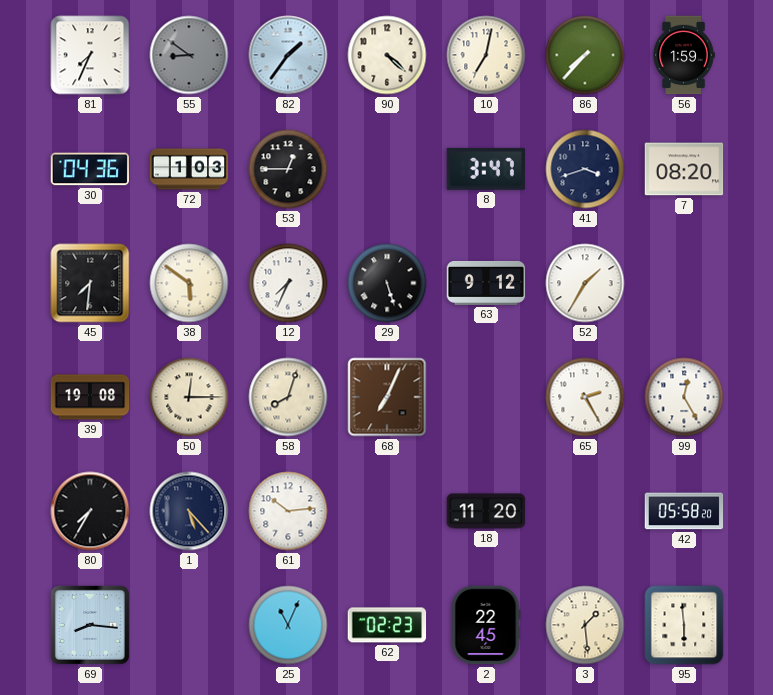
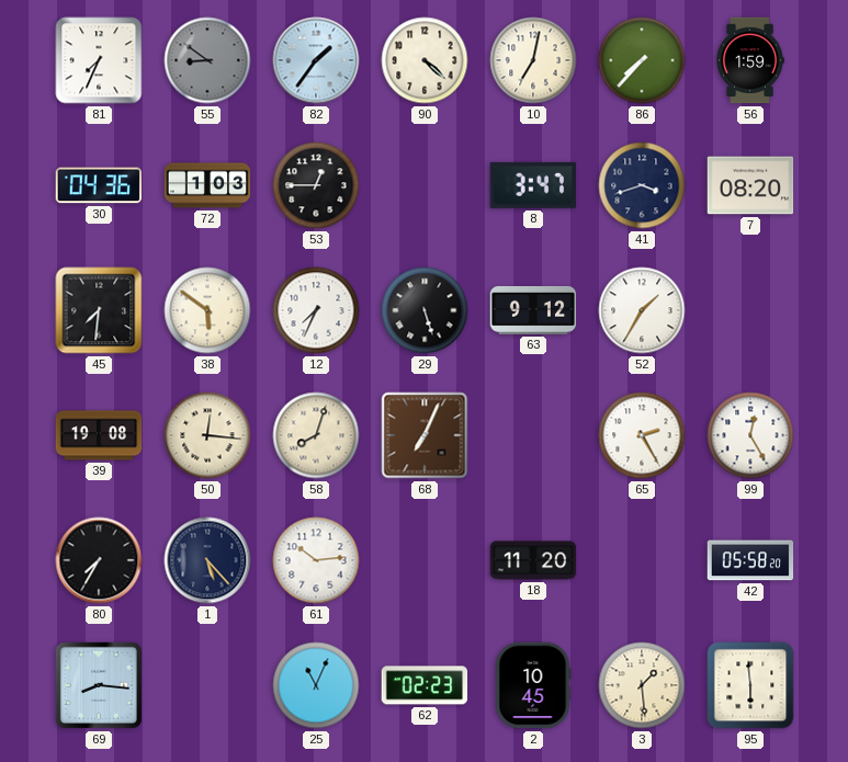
50: 12:15 -> 12:16 (207, 435)
2: 22:45 -> 10:45 (533, 685)
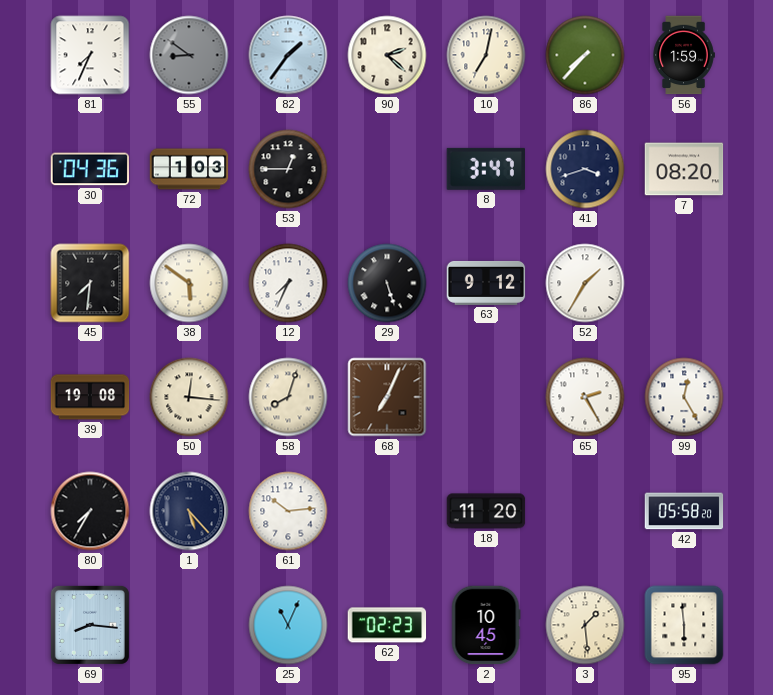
90: 4:22 -> 2:22 (387, 55)
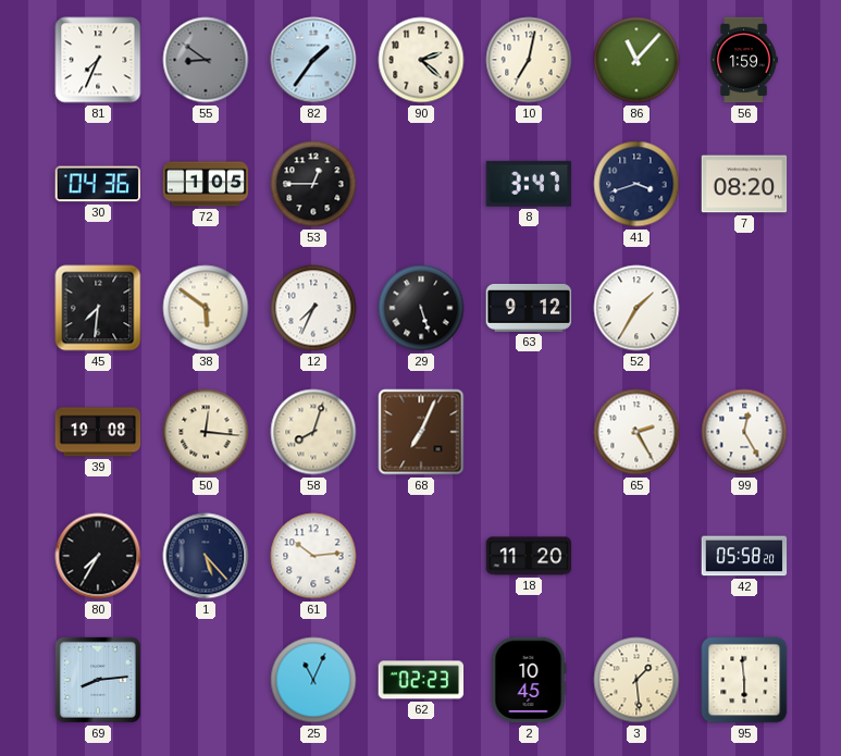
86: 7:37 -> 11:07 (636, 60)
72: 1:03 -> 1:05 (206, 184)
69: 8:16 -> 8:14 (98, 680)
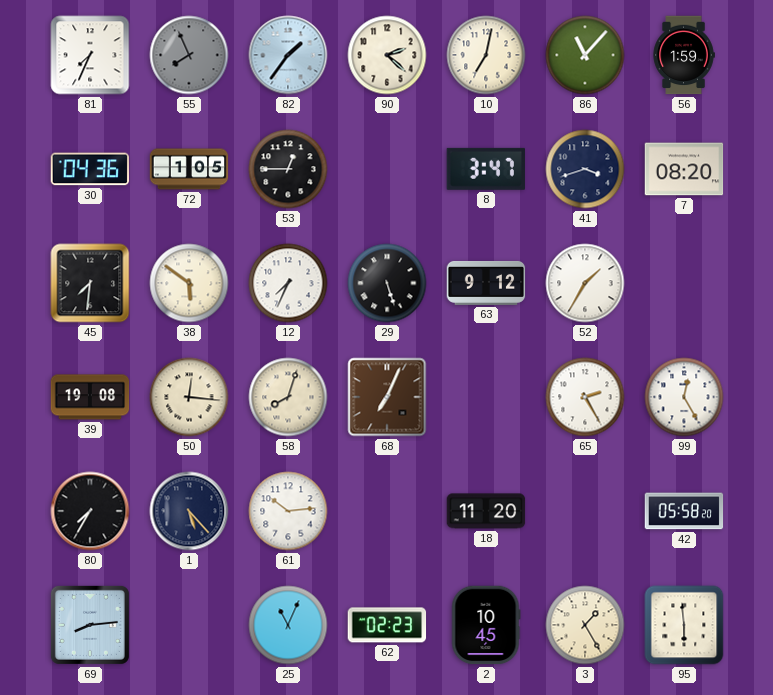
55: 8:51 -> 7:56 (189, 55)
3: 1:29 -> 1:25 (585, 625)
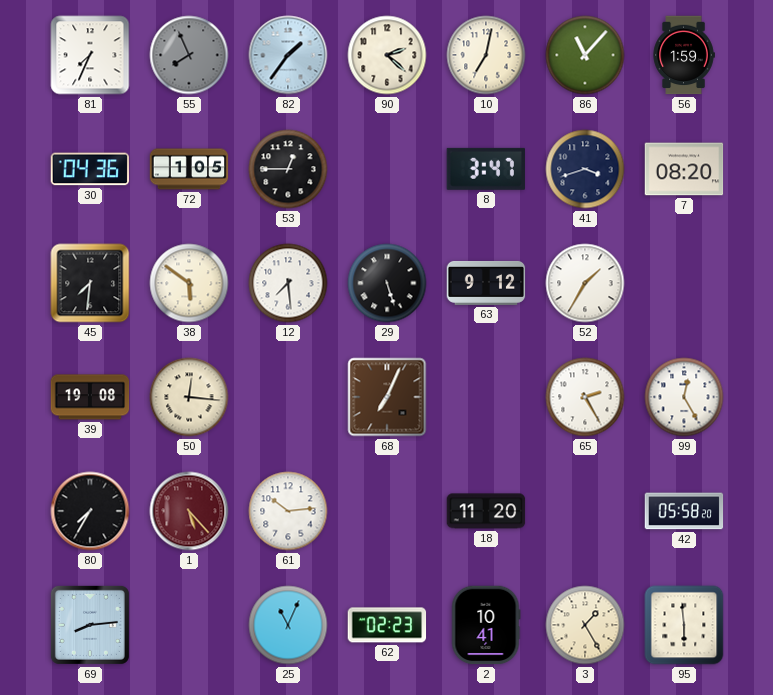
12: 7:34 -> 7:29 (288, 283)
58: 8:03 -> none (288, 397)
1 dial: navy -> burgundy (189, 511)
2: 10:45 -> 10:41 (486, 625)
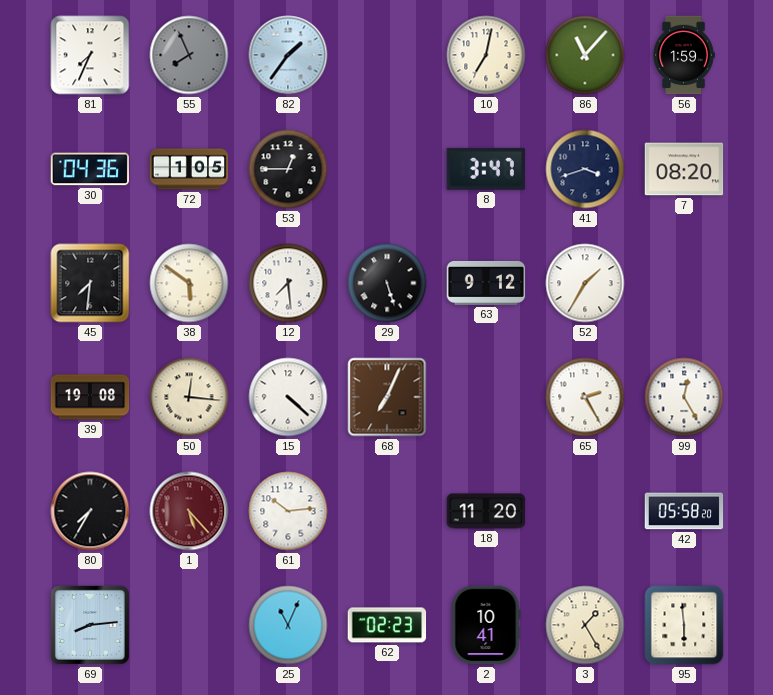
90: 2:22 -> none (387, 55)
15: none -> 4:22 (288, 397)
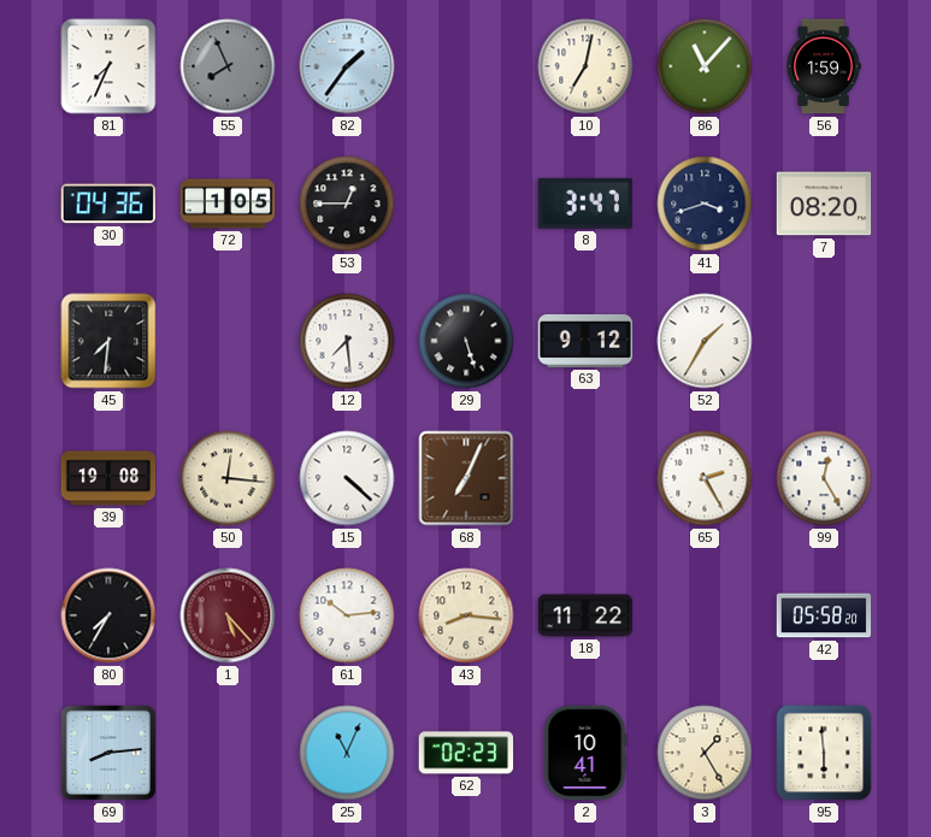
38: 5:51 -> none (189, 283)
43: none -> 8:16 (466, 615)
18: 11:20 -> 11:22 (585, 615)
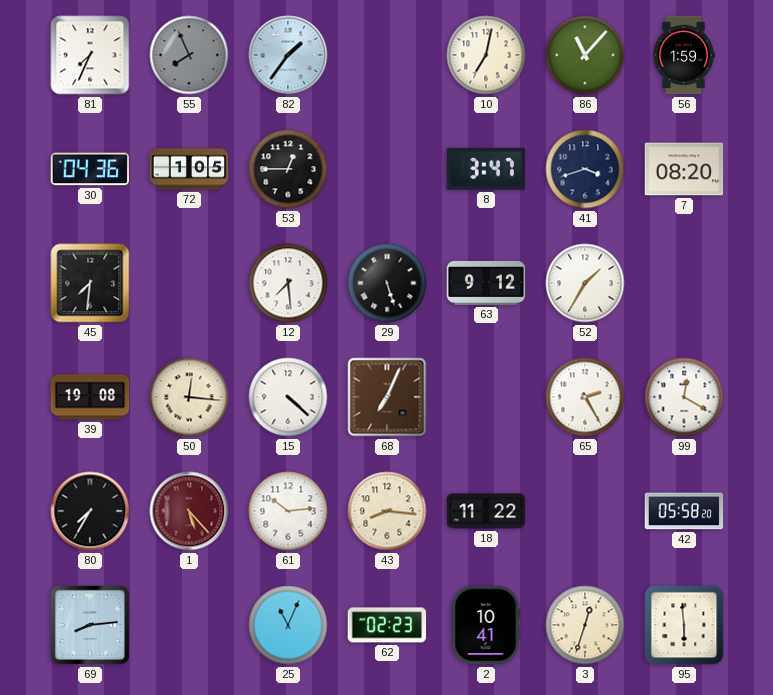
99: 12:25 -> 12:20 (684, 397)
3: 1:25 -> 12:33 (585, 625)
